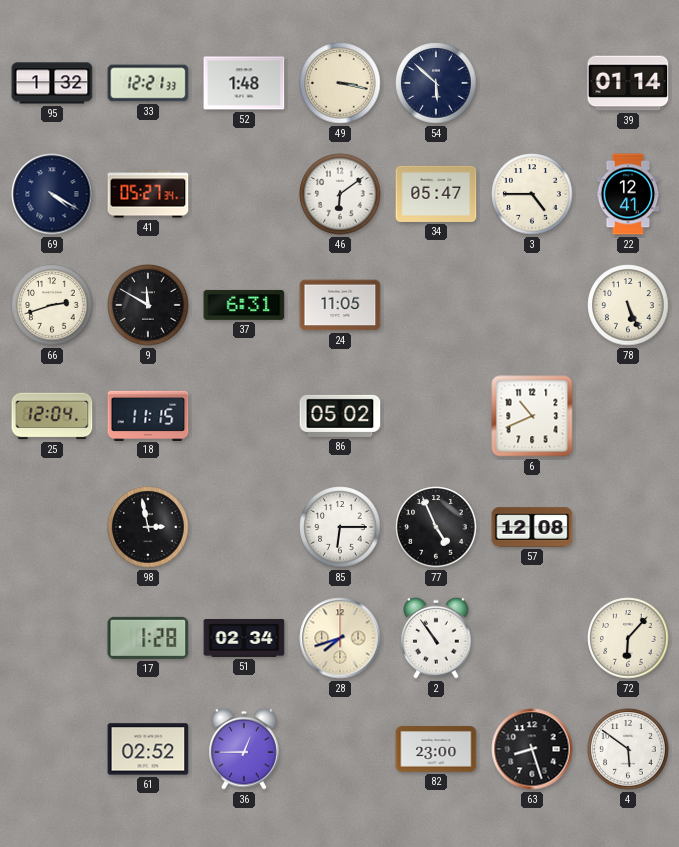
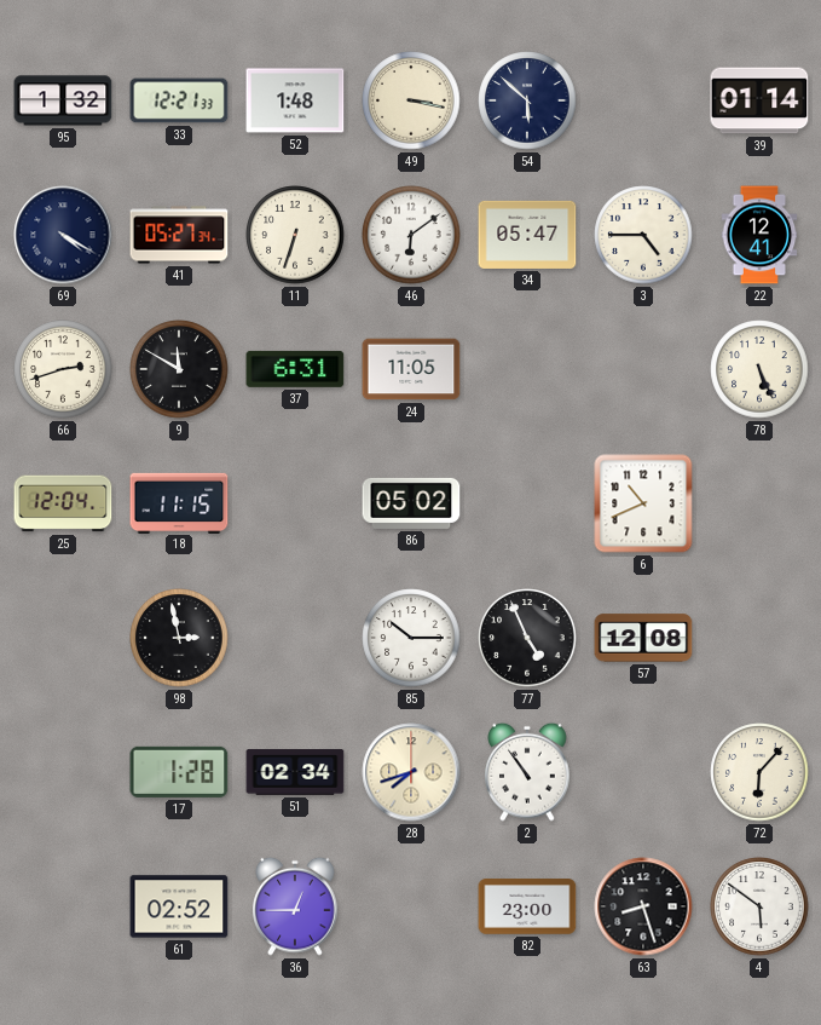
11: none -> 6:33 (295, 235)
85: 6:15 -> 10:15 (411, 638)
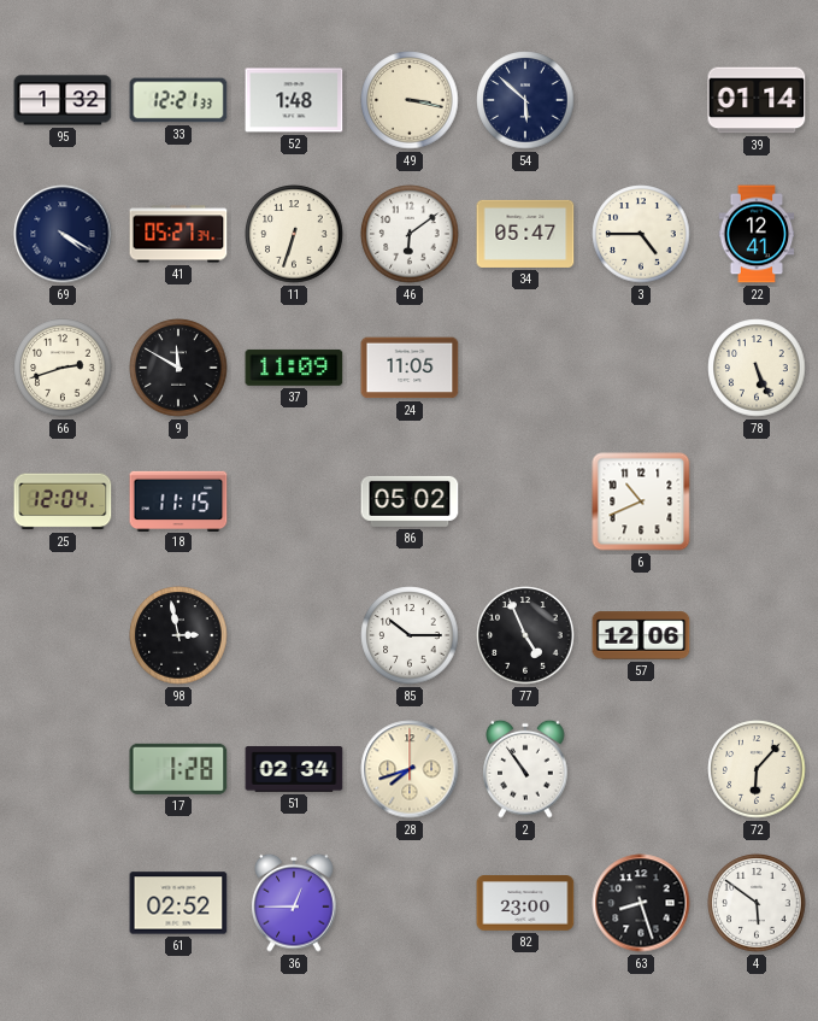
37: 6:31 -> 11:09 (294, 368)
57: 12:08 -> 12:06 (641, 635)
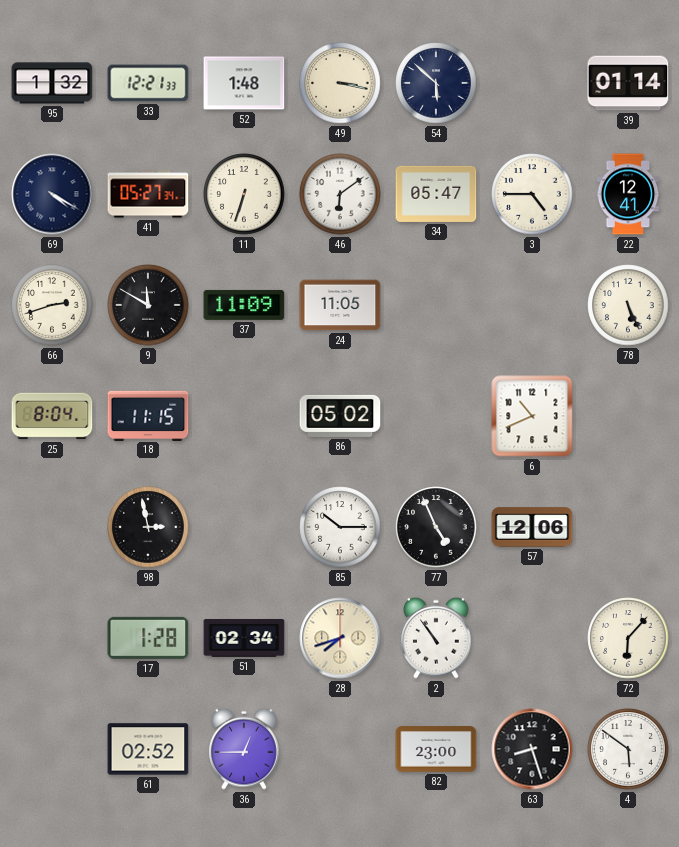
25: 12:04 -> 8:04 (52, 416)
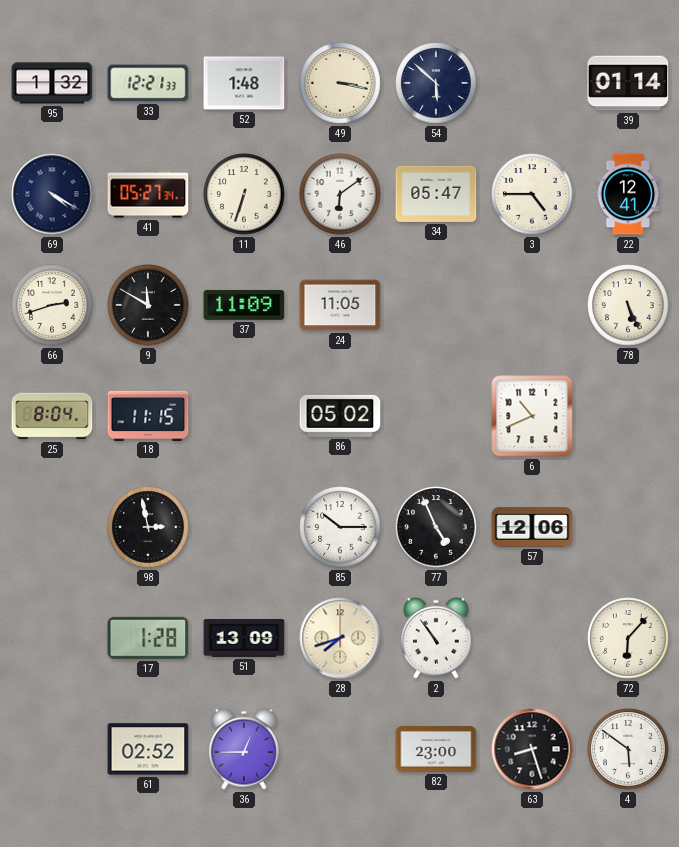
51: 02:34 -> 13:09 (244, 639)
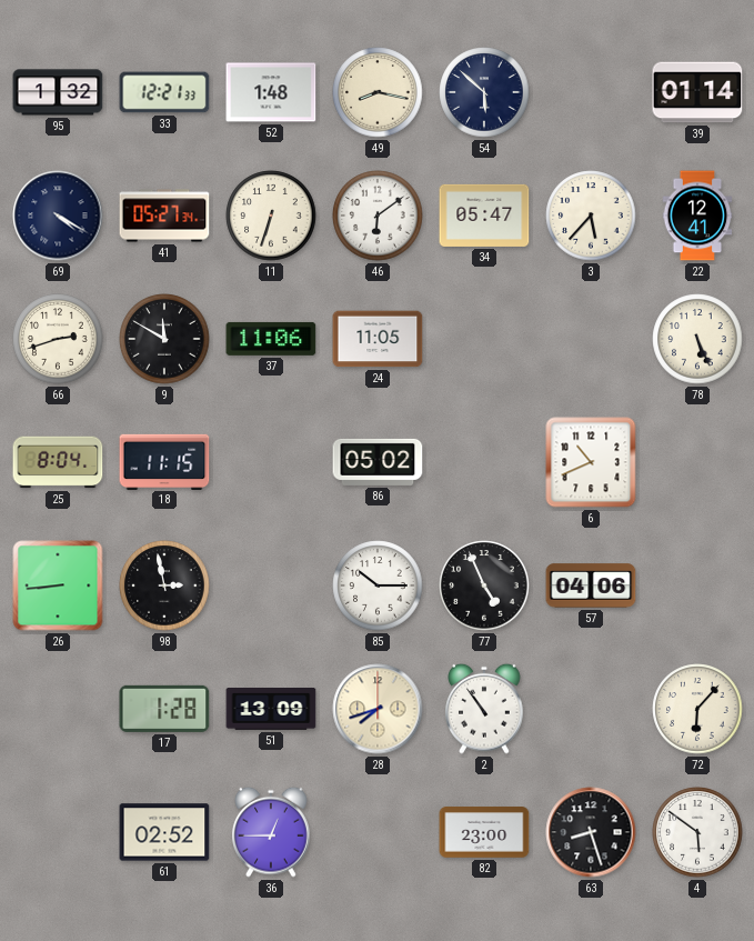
49: 3:17 -> 8:17 (378, 92)
3: 4:45 -> 5:37 (591, 216)
37: 11:09 -> 11:06 (271, 339)
26: none -> 8:44 (58, 585)
57: 12:06 -> 04:06 (591, 585)
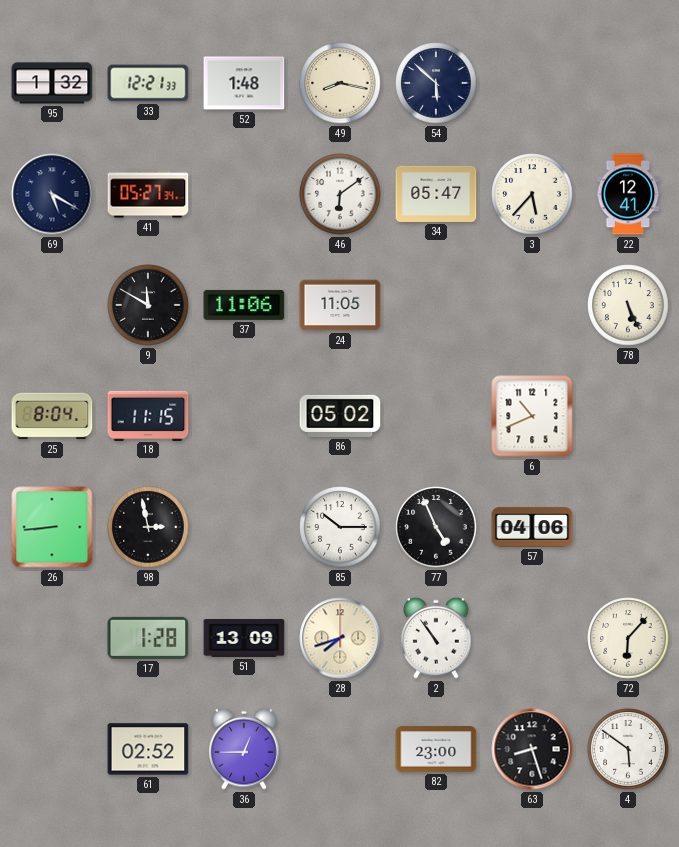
39: 01:14 -> none (697, 92)
69: 4:20 -> 5:20 (52, 194)
11: 6:33 -> none (271, 216)
66: 2:42 -> none (58, 339)
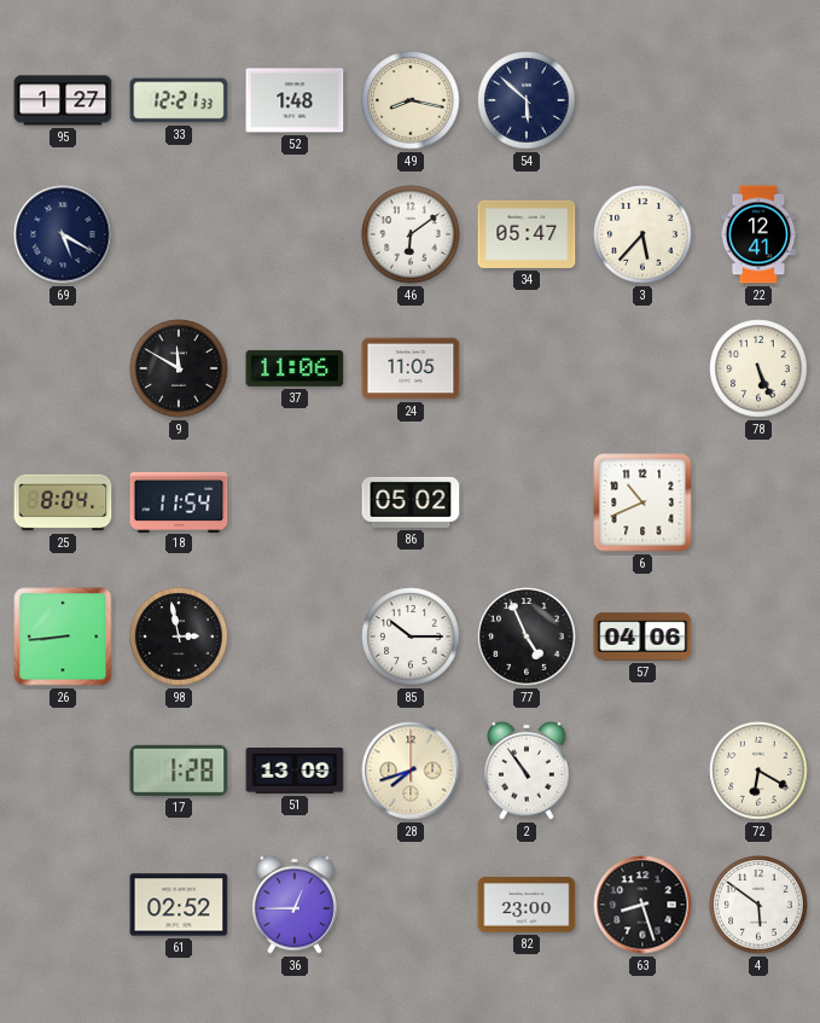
95: 1:32 -> 1:27 (63, 100)
41: 05:27 -> none (148, 194)
18: 11:15 -> 11:54 (179, 501)
72: 6:07 -> 6:20 (758, 771)
